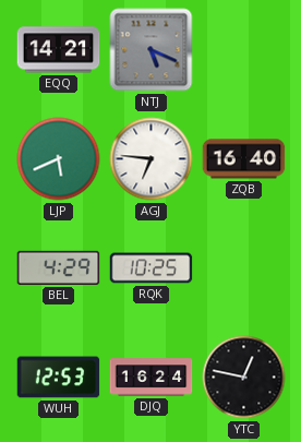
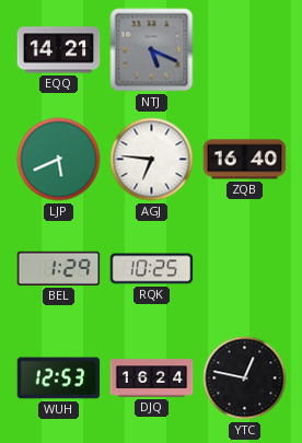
BEL: 4:29 -> 1:29 (59, 268)
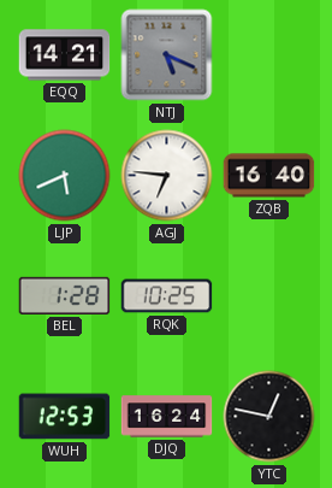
BEL: 1:29 -> 1:28 (65, 295)
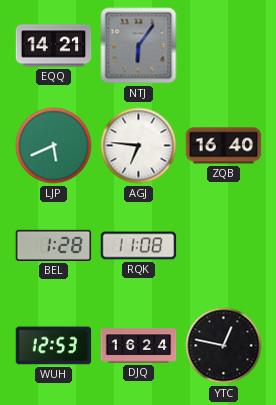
NTJ: 5:19 -> 6:06 (139, 46)
RQK: 10:25 -> 11:08 (139, 246)
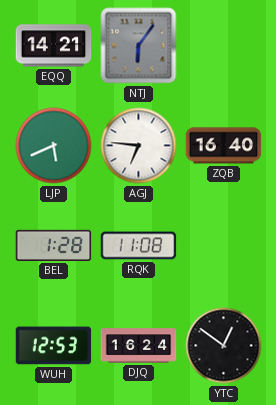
YTC: 12:47 -> 12:51 (224, 346)
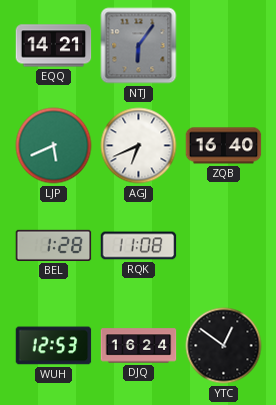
AGJ: 6:46 -> 6:41 (139, 146)
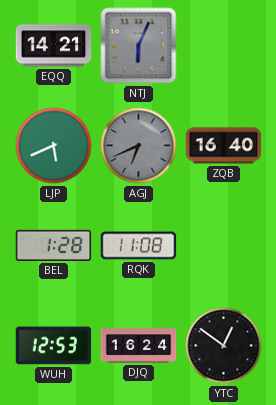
NTJ: 6:06 -> 6:04 (139, 46)
AGJ dial: white -> grey (139, 146)
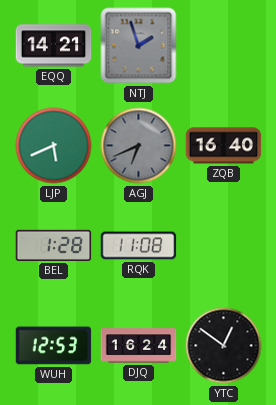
NTJ: 6:04 -> 1:57 (139, 46)
